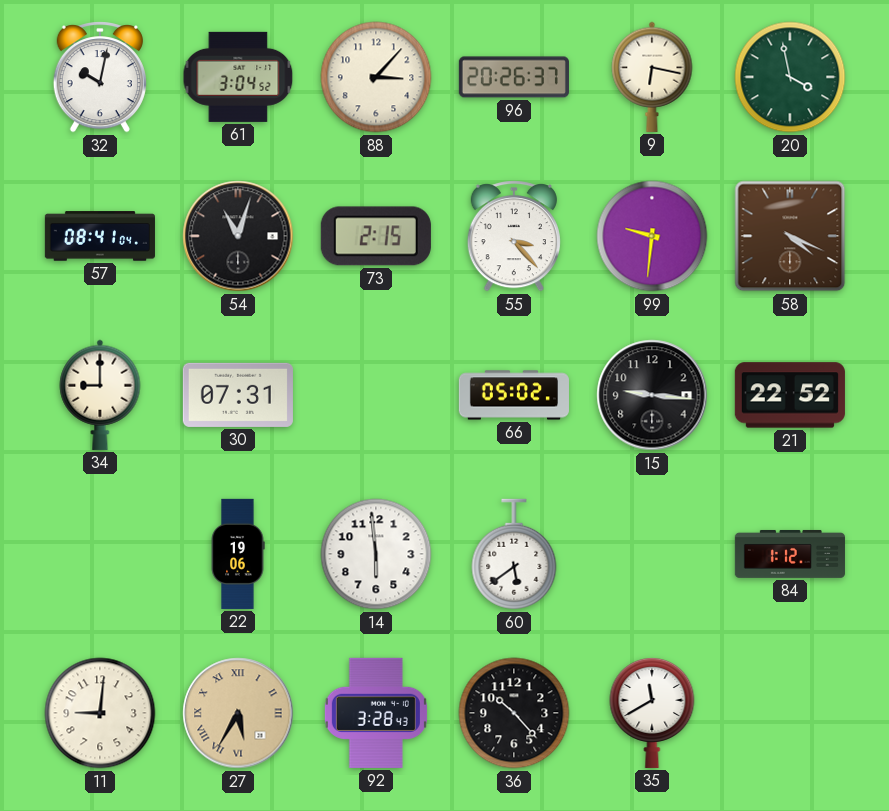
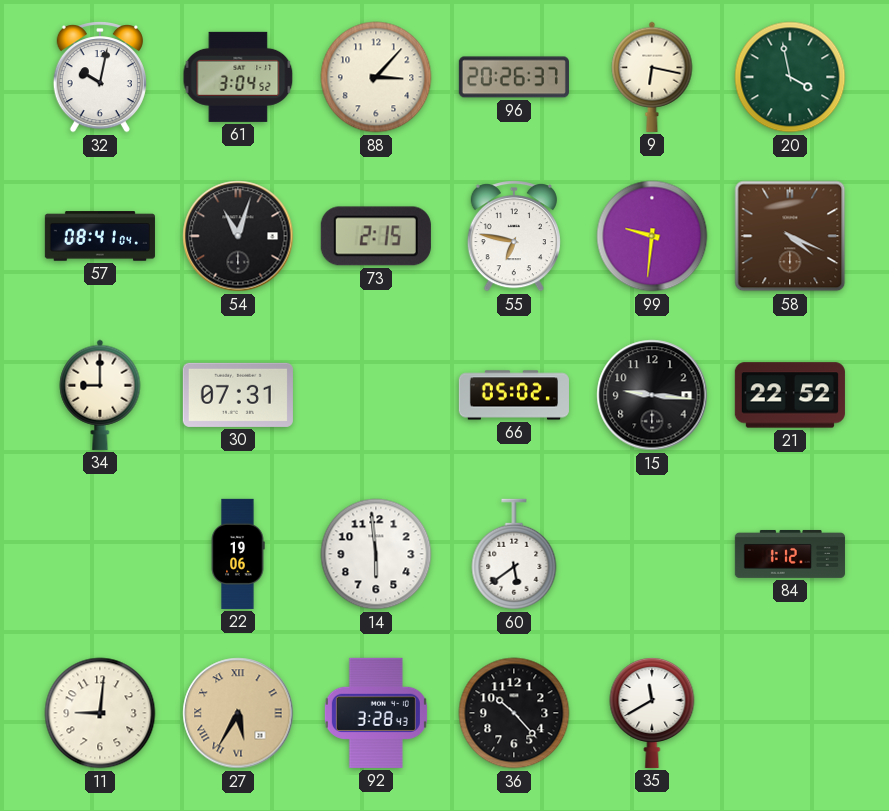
55: 3:23 -> 6:47 (514, 236)
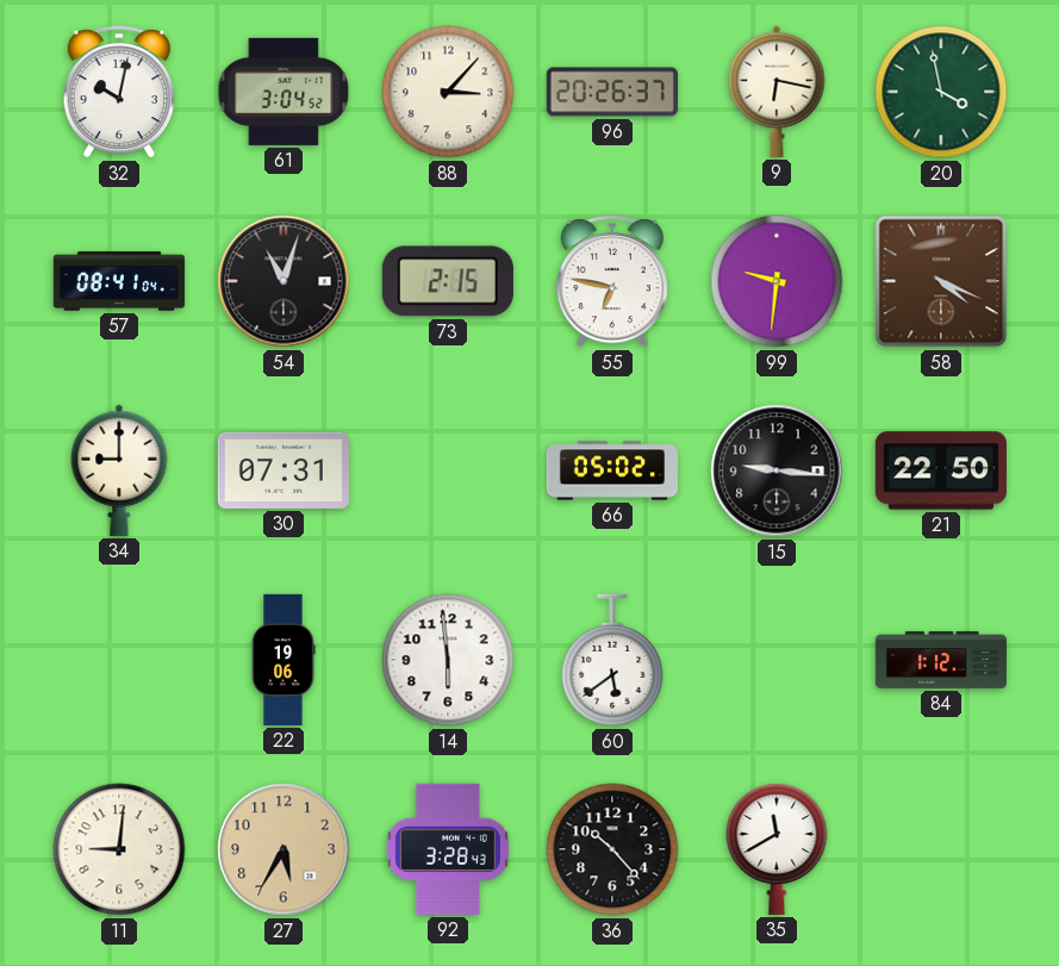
21: 22:52 -> 22:50 (941, 470)
27 numerals: Roman -> Arabic (284, 849)
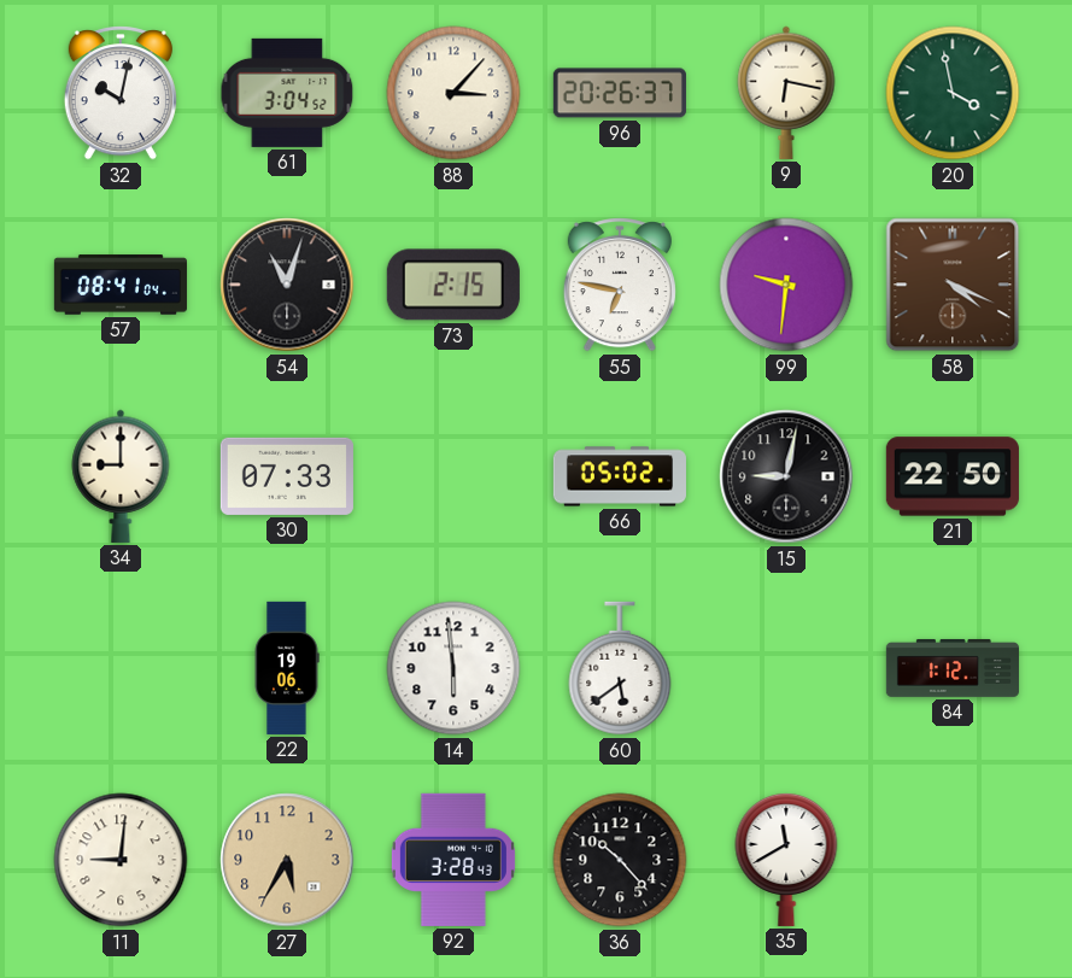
30: 07:31 -> 07:33 (287, 476)
15: 9:16 -> 9:02 (786, 476)
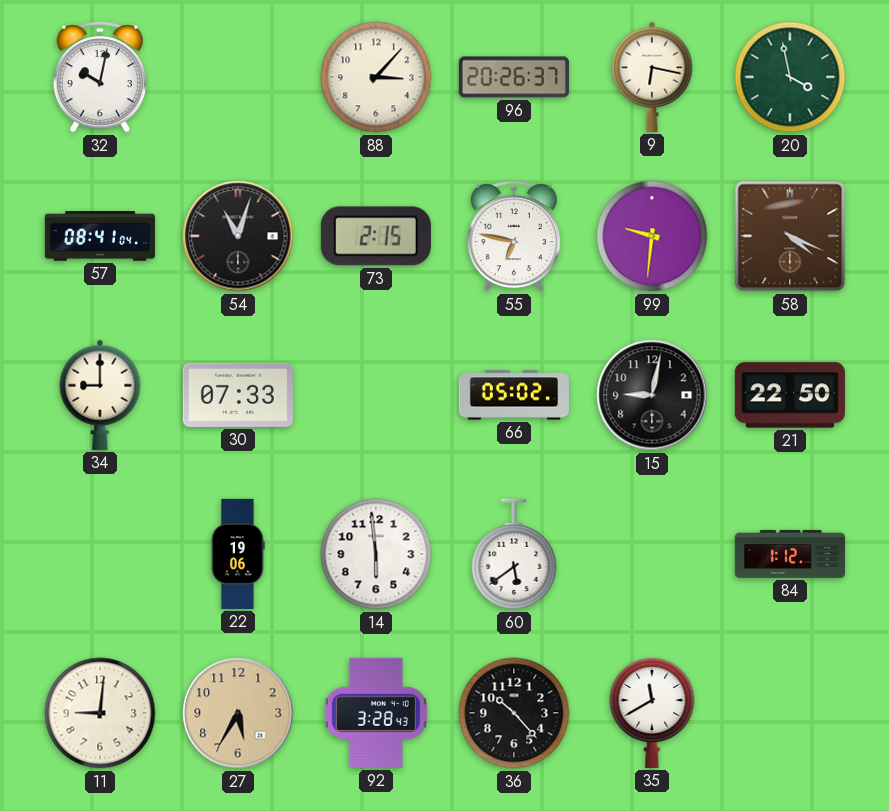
61: 3:04 -> none (287, 93)
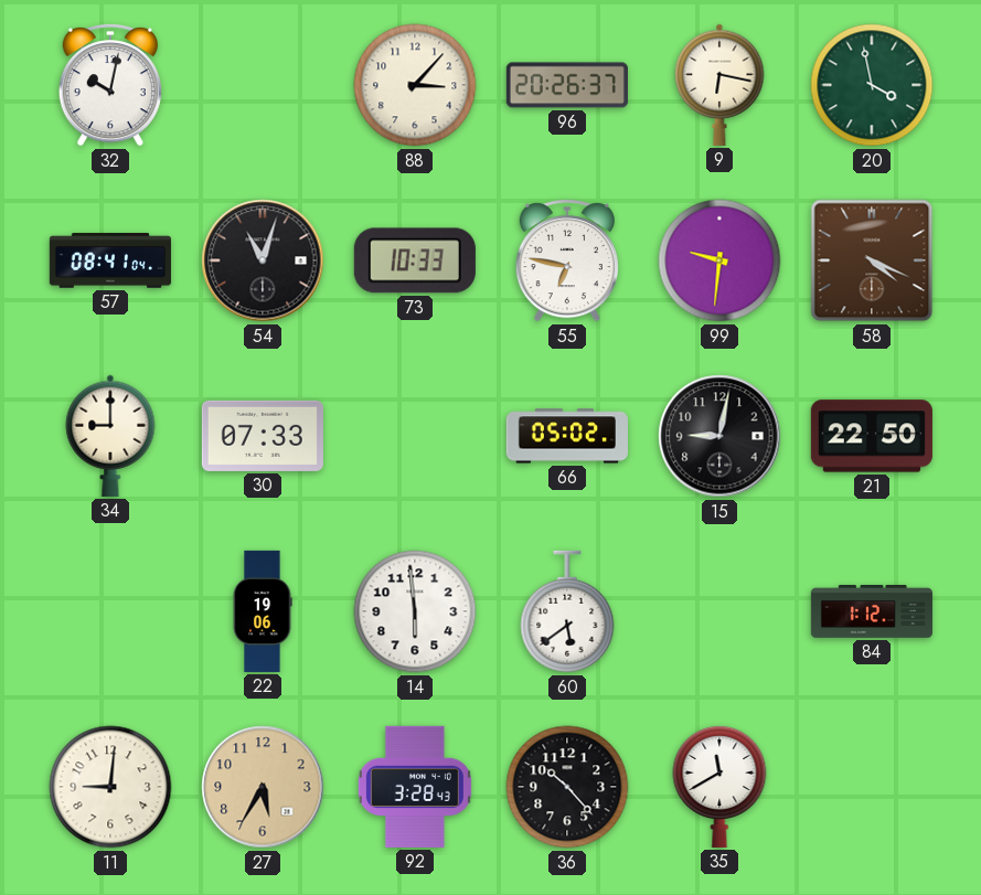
73: 2:15 -> 10:33 (415, 260)
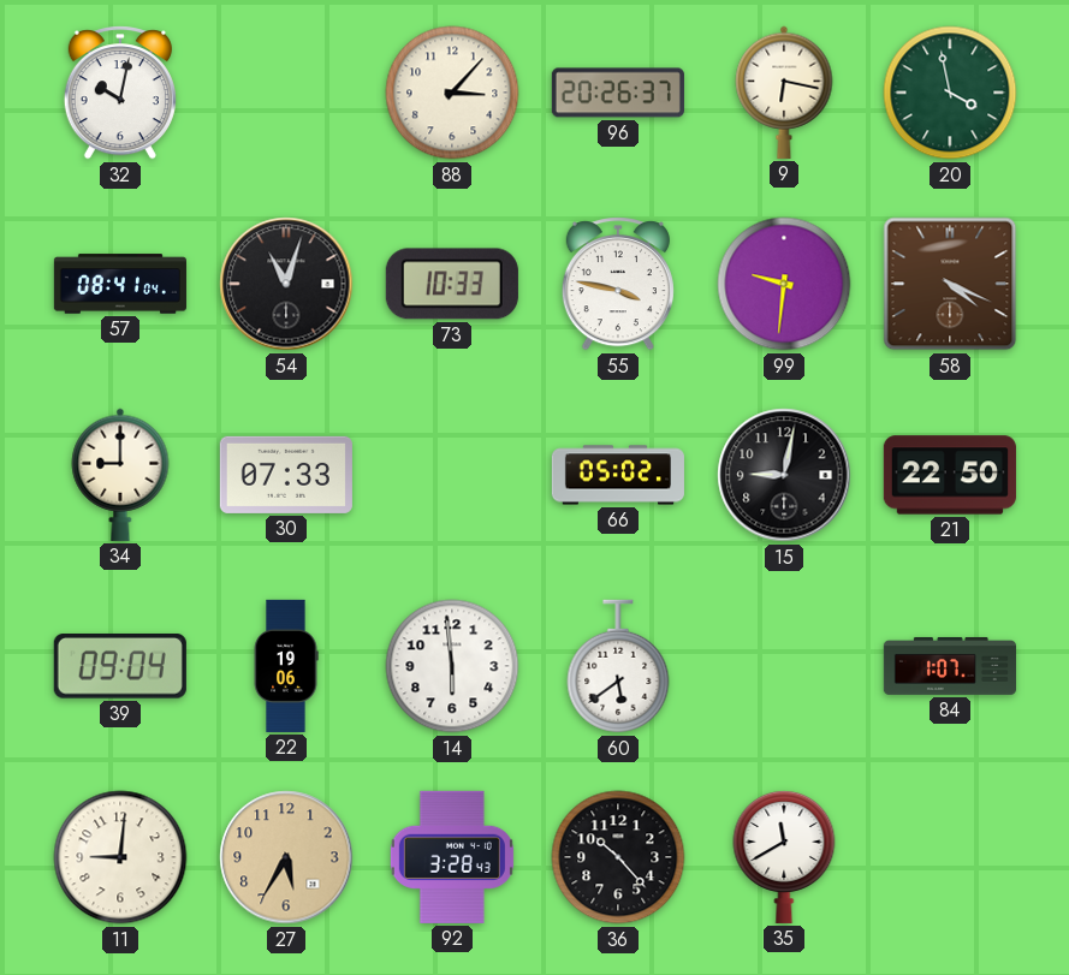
55: 6:47 -> 3:47 (618, 284)
39: none -> 09:04 (120, 667)
84: 1:12 -> 1:07 (950, 666)
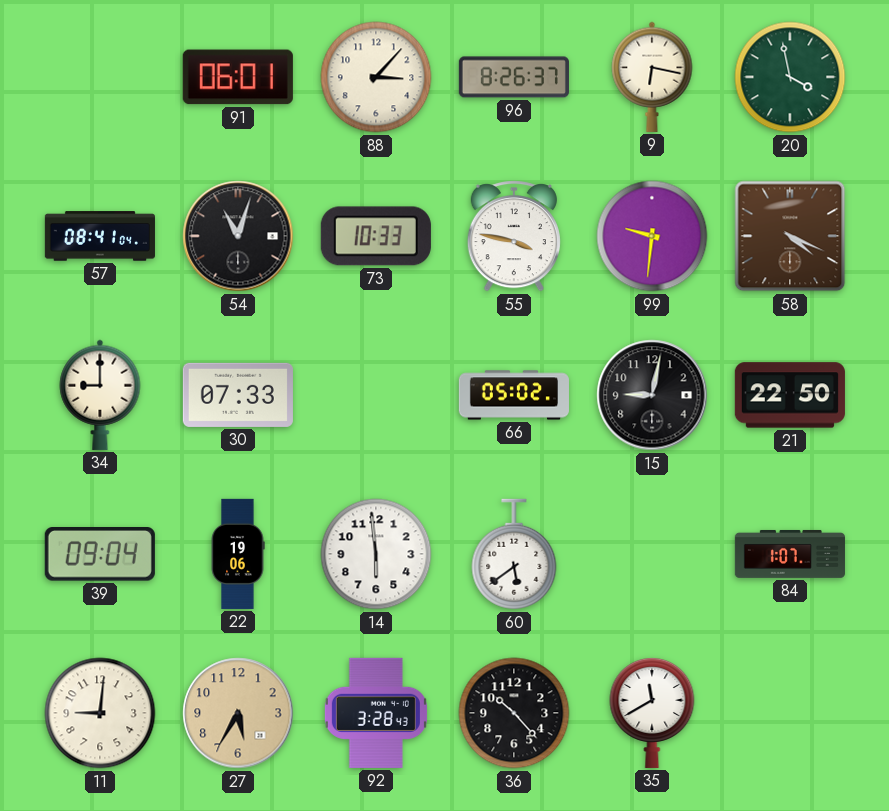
32: 10:02 -> none (120, 93)
91: none -> 06:01 (238, 77)
96: 20:26 -> 8:26 (514, 77)
